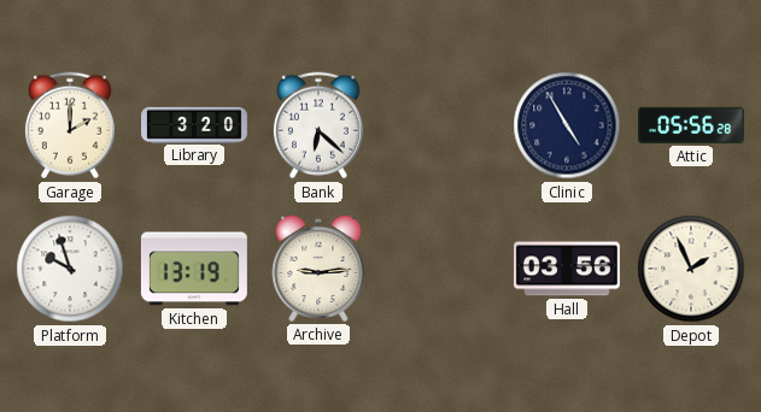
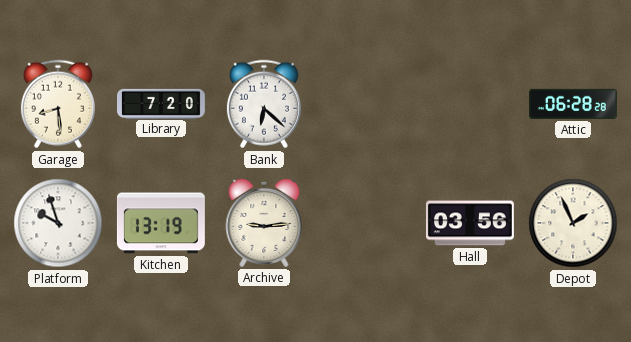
Garage: 2:00 -> 8:29 (58, 104)
Library: 3:20 -> 7:20 (162, 103)
Clinic: 4:55 -> none (567, 125)
Attic: 05:56 -> 06:28 (573, 104)
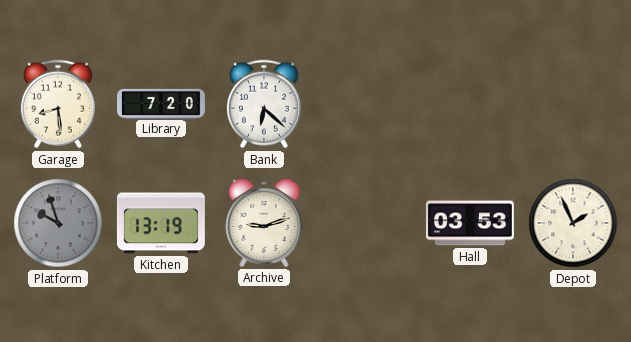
Attic: 06:28 -> none (573, 104)
Platform dial: white -> grey (58, 223)
Archive: 9:14 -> 9:12 (264, 223)
Hall: 03:56 -> 03:53 (470, 223)
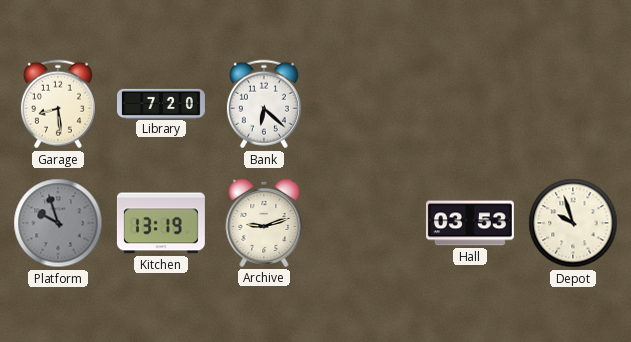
Depot: 1:56 -> 9:57 (573, 223)
